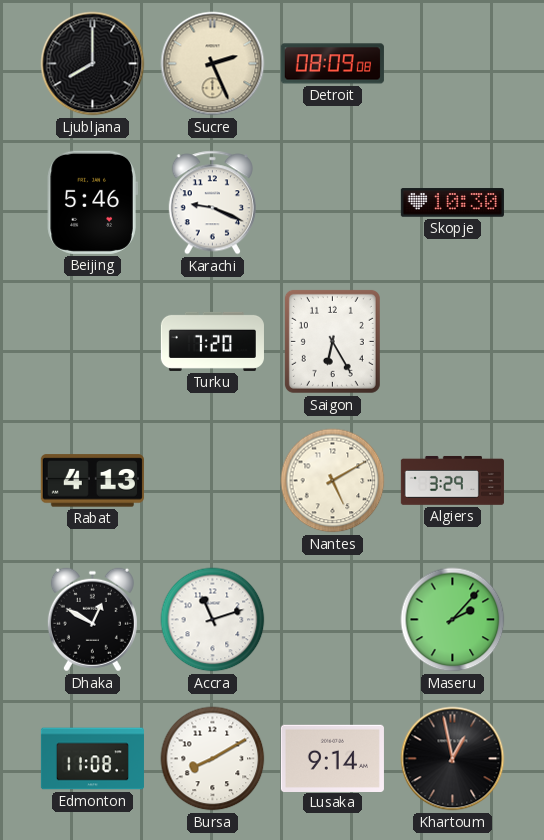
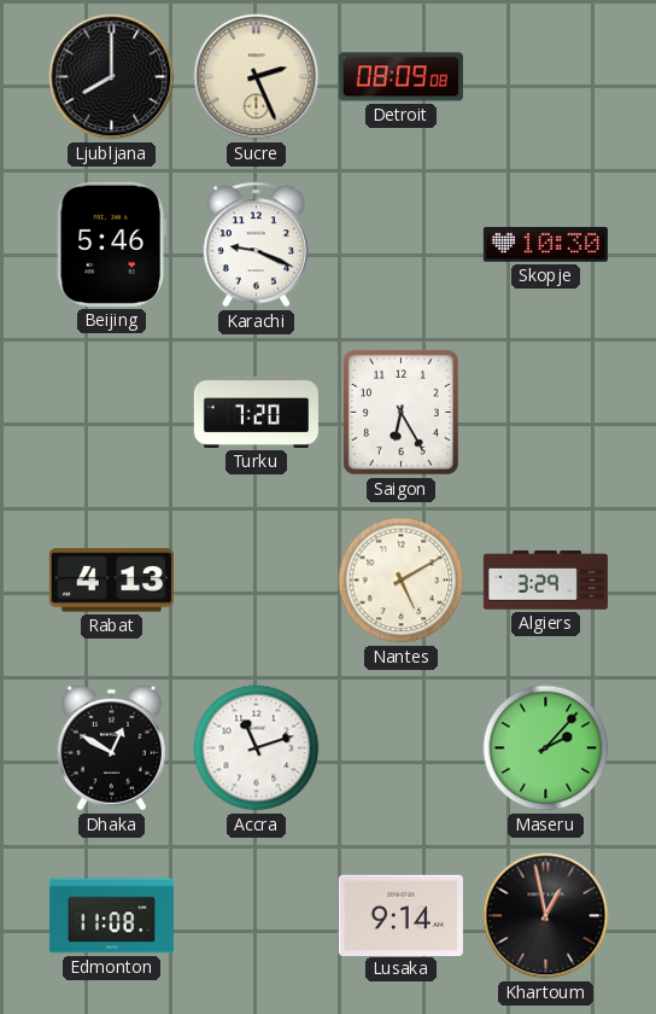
Bursa: 8:10 -> none (213, 759)
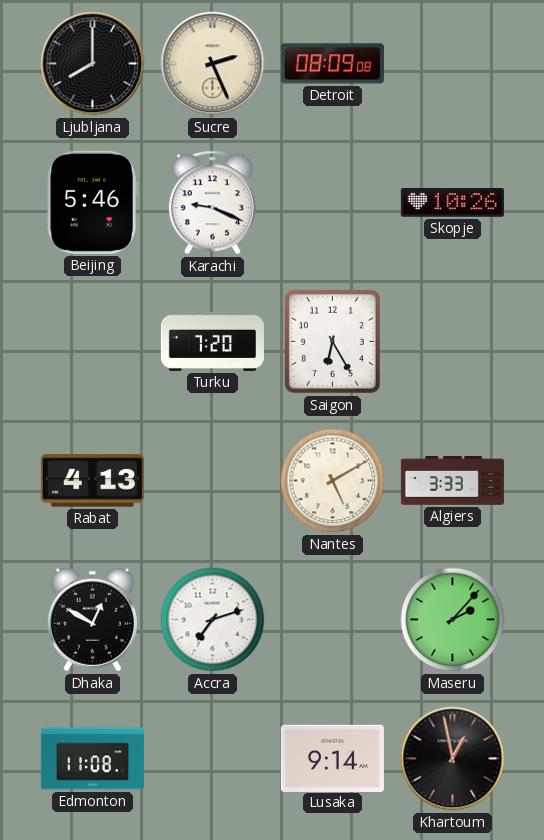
Skopje: 10:30 -> 10:26 (452, 203)
Algiers: 3:29 -> 3:33 (452, 480)
Accra: 11:12 -> 7:12 (213, 620)
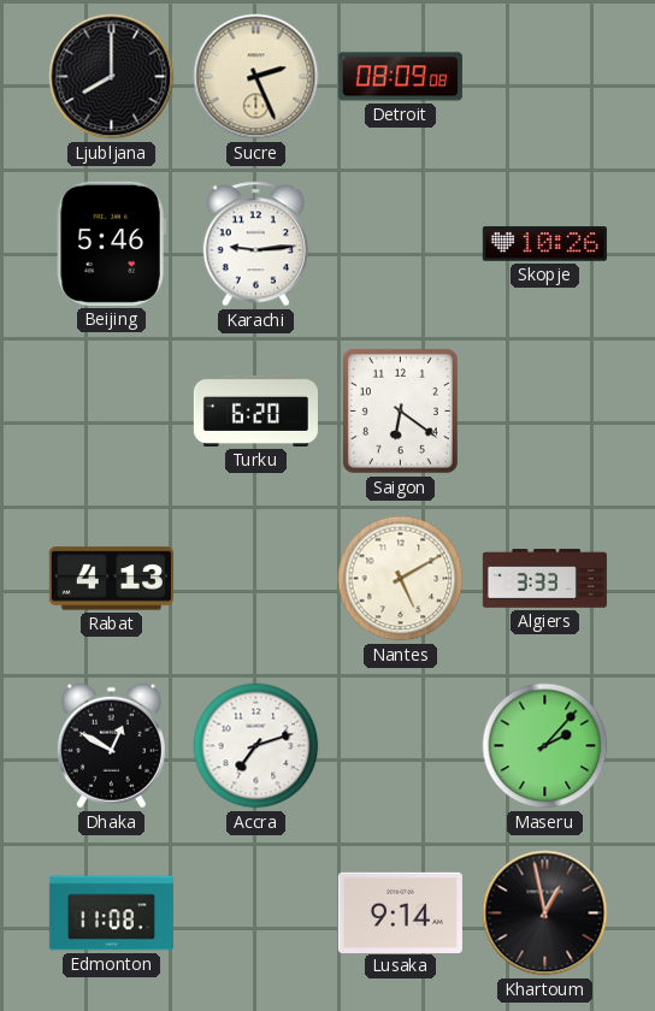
Karachi: 9:19 -> 9:14 (255, 244)
Turku: 7:20 -> 6:20 (255, 410)
Saigon: 6:25 -> 6:21 (400, 410)
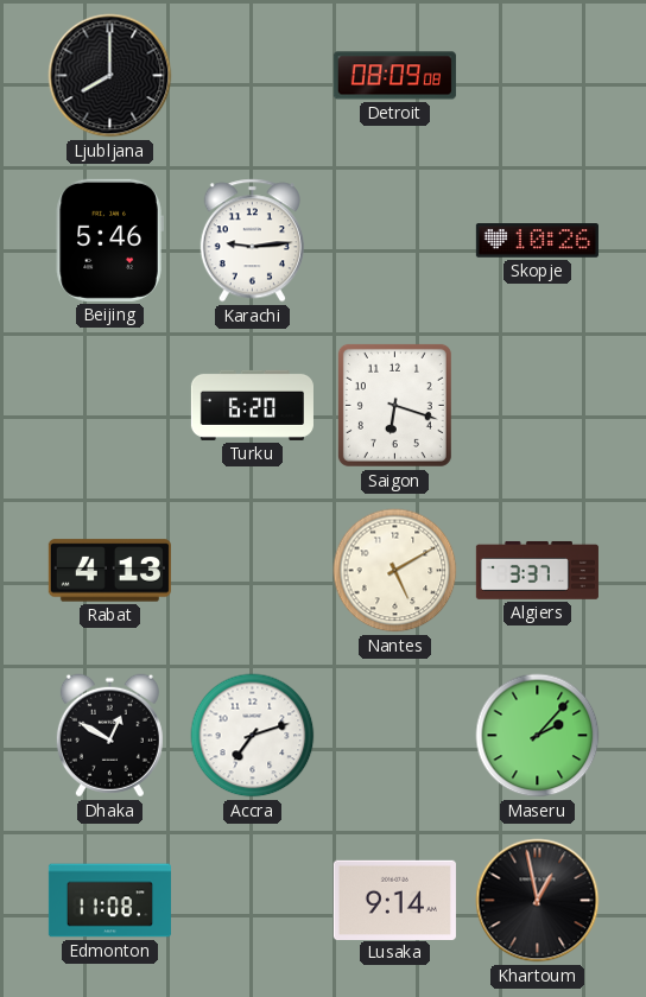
Sucre: 2:26 -> none (256, 77)
Saigon: 6:21 -> 6:18 (394, 405)
Algiers: 3:33 -> 3:37 (537, 570)
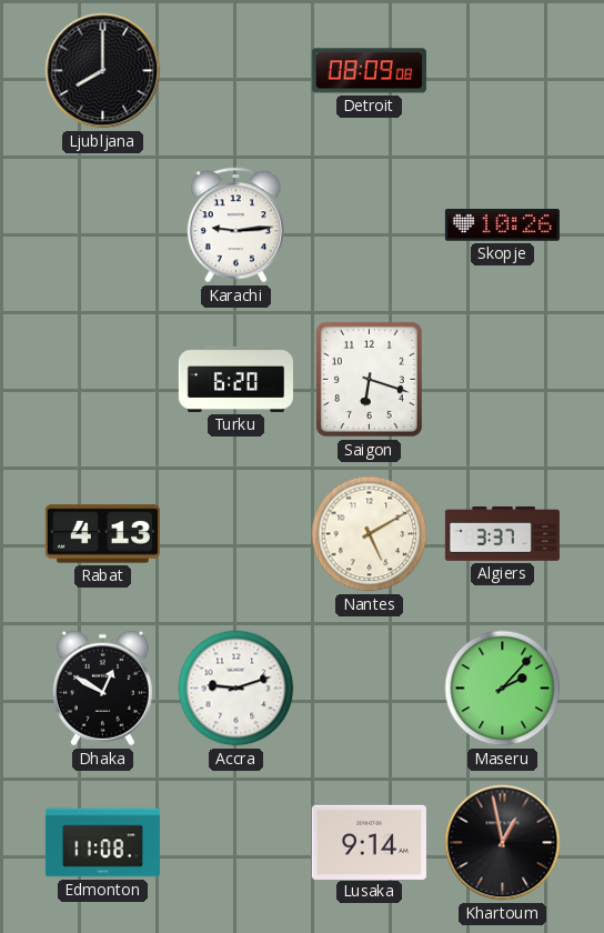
Beijing: 5:46 -> none (109, 240)
Accra: 7:12 -> 9:12 (236, 689)
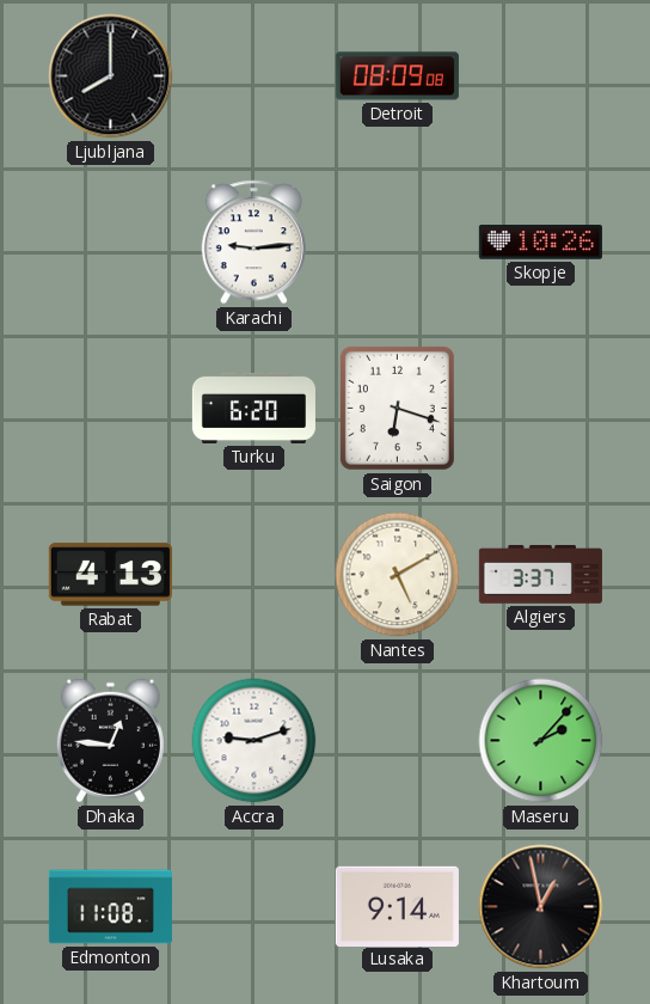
Dhaka: 12:50 -> 12:46 (110, 741)
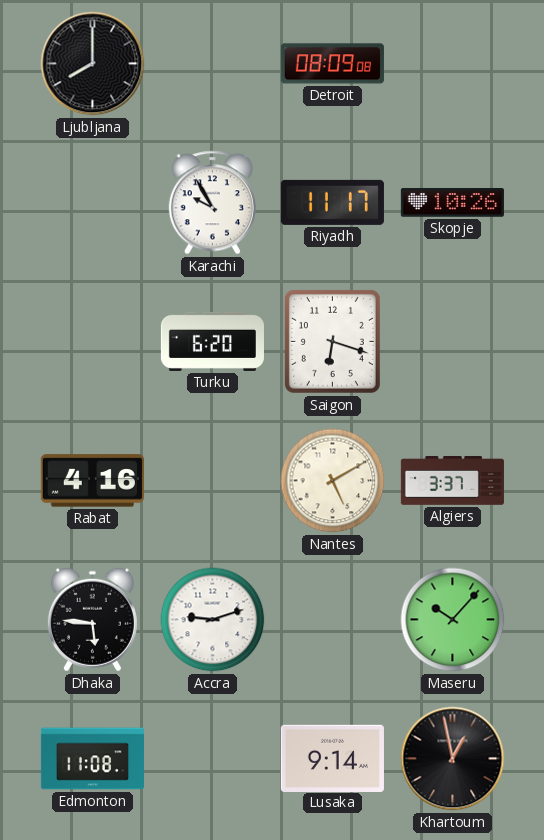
Karachi: 9:14 -> 9:55 (212, 203)
Riyadh: none -> 11:17 (332, 202)
Rabat: 4:13 -> 4:16 (92, 481)
Dhaka: 12:46 -> 5:46 (92, 620)
Maseru: 2:07 -> 10:07 (453, 620)
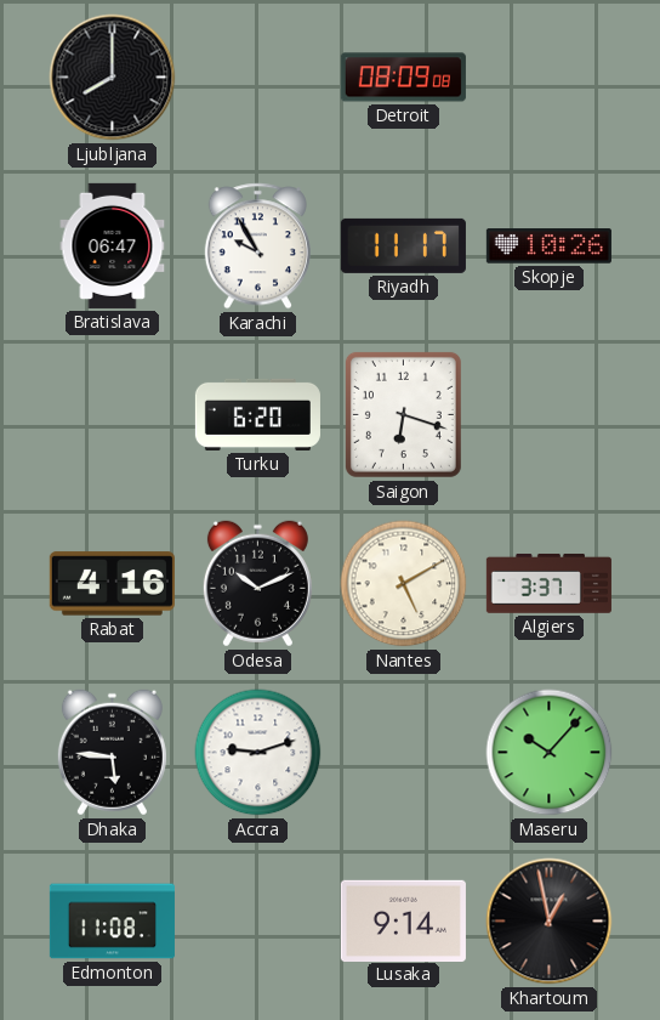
Bratislava: none -> 06:47 (113, 245)
Odesa: none -> 10:11 (257, 584)
